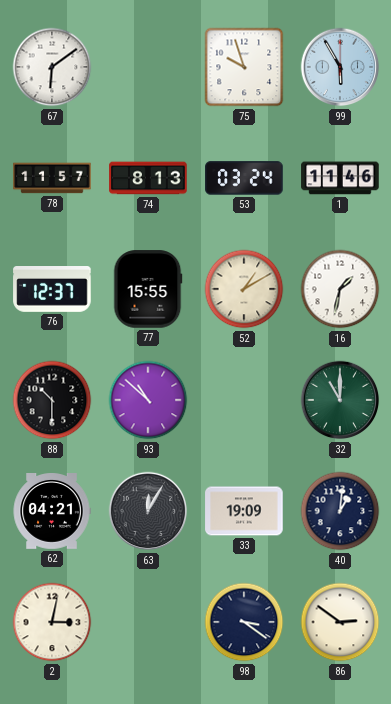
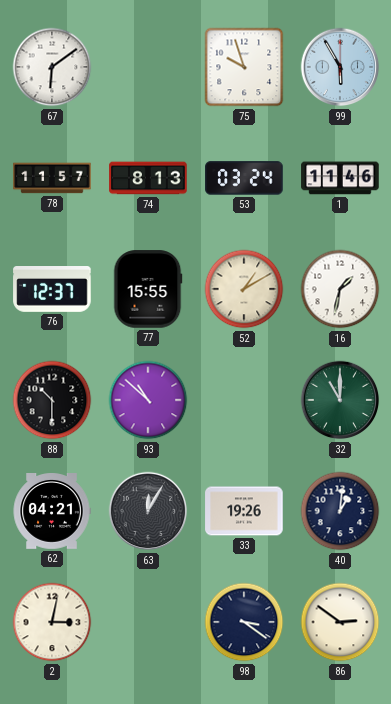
33: 19:09 -> 19:26 (244, 511)
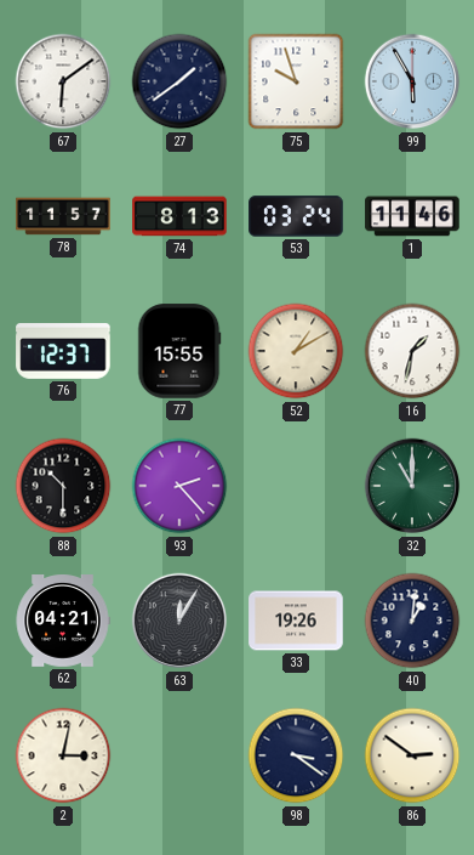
27: none -> 1:39 (179, 81)
93: 10:52 -> 2:23 (179, 486)
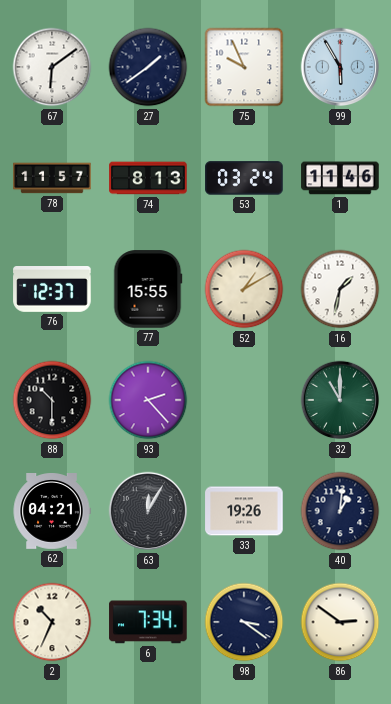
75: 9:57 -> 9:56 (244, 67)
2: 3:02 -> 10:34 (52, 622)
6: none -> 7:34 (148, 622)
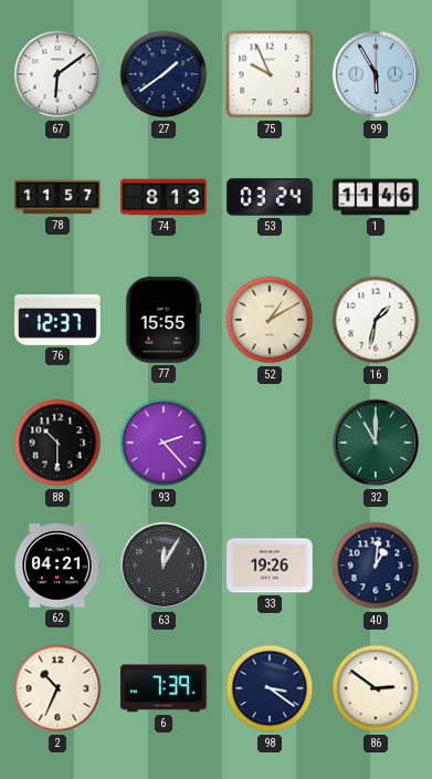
6: 7:34 -> 7:39 (164, 688)
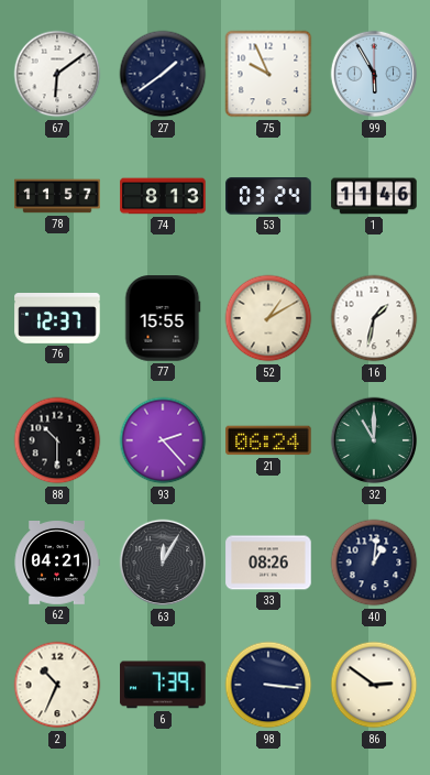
21: none -> 06:24 (268, 440)
33: 19:26 -> 08:26 (268, 563)
98: 3:21 -> 3:16 (268, 685)
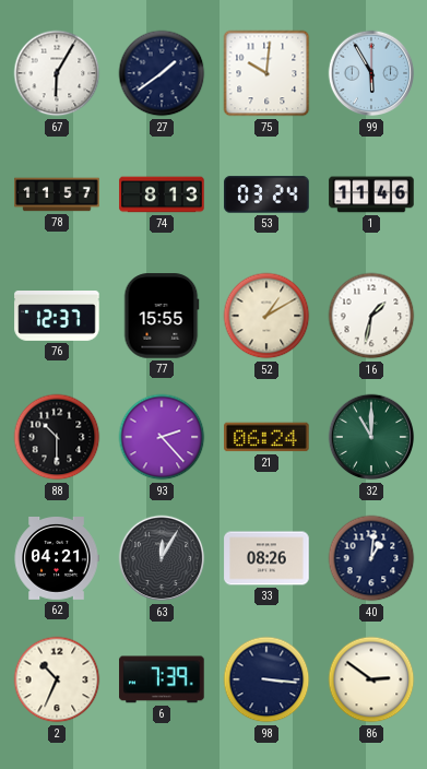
67: 6:09 -> 6:05 (57, 73)
75: 9:56 -> 10:01 (266, 73)
